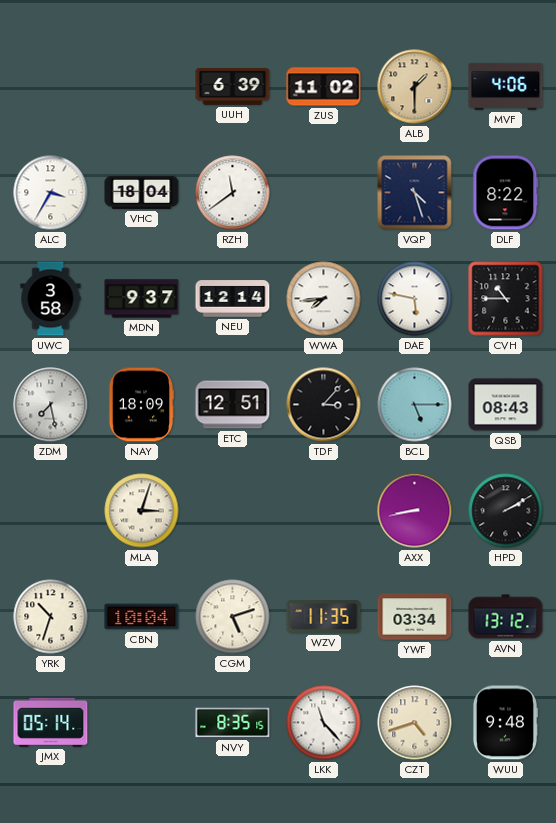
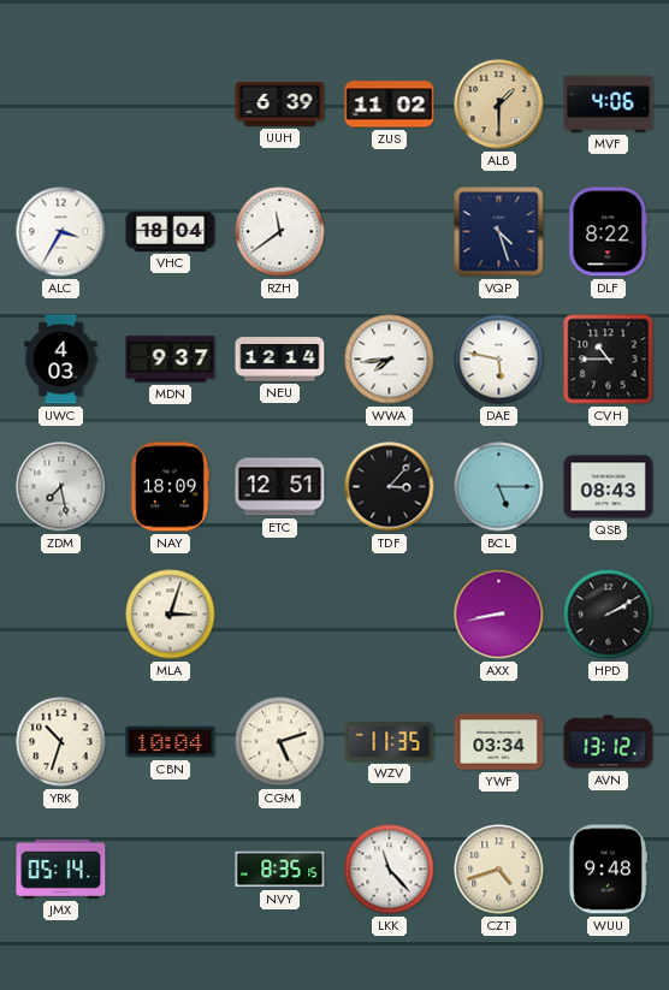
UWC: 3:58 -> 4:03 (61, 360)
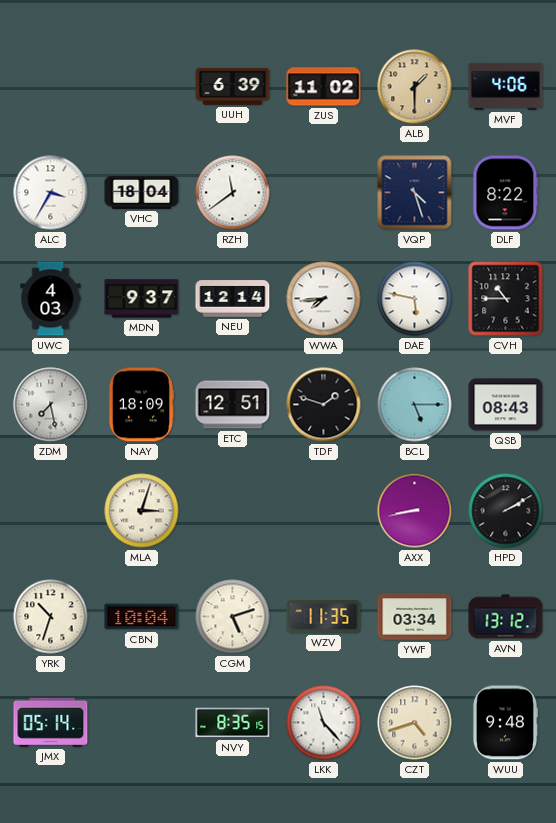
TDF: 3:07 -> 1:48 (324, 405)
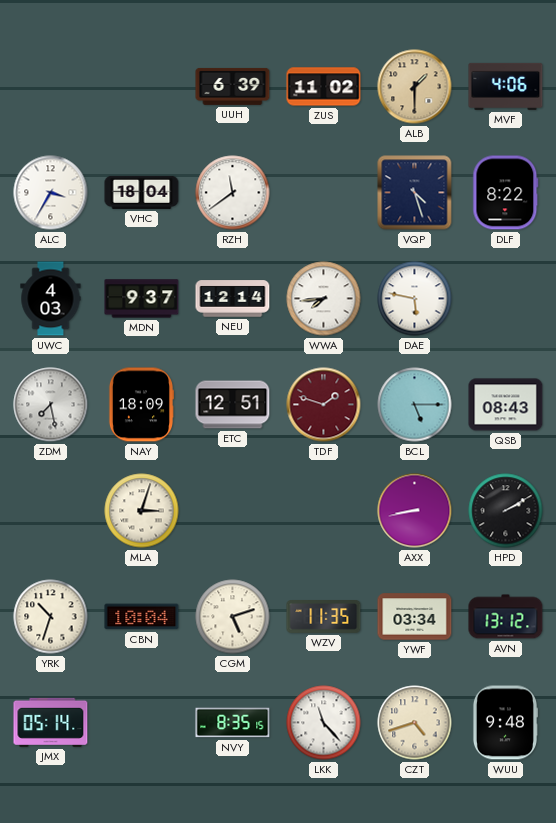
CVH: 10:45 -> none (506, 299)
TDF dial: black -> burgundy (324, 405)
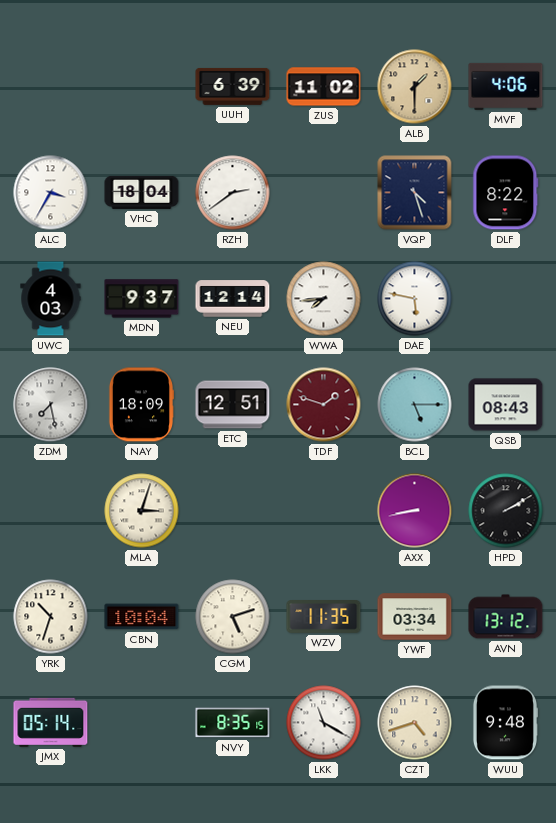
RZH: 11:39 -> 2:39 (233, 193)
LKK: 11:23 -> 11:20 (324, 723)
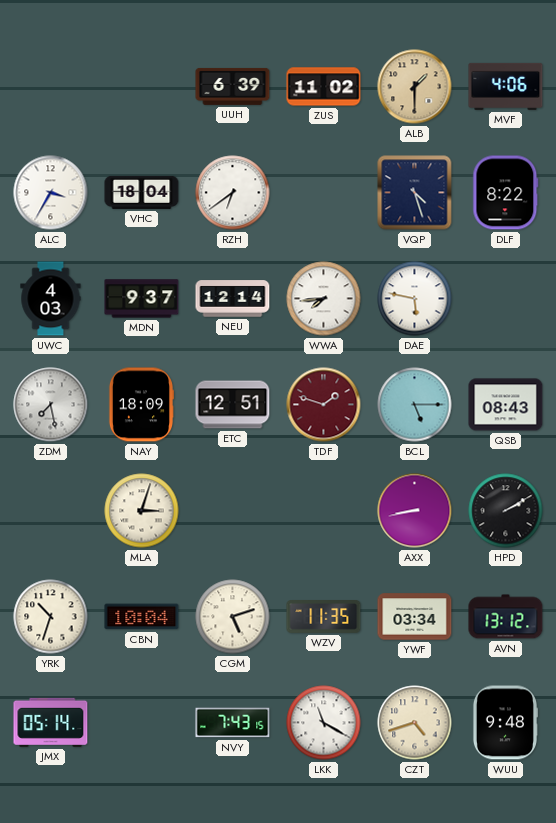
RZH: 2:39 -> 6:39 (233, 193)
NVY: 8:35 -> 7:43 (233, 723)
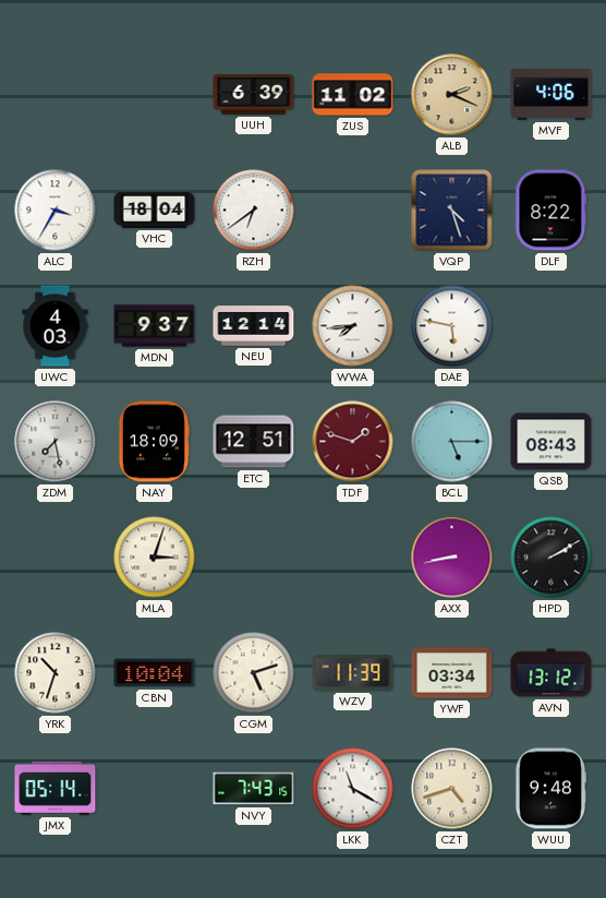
ALB: 1:30 -> 2:19 (452, 95)
WZV: 11:35 -> 11:39 (353, 673)
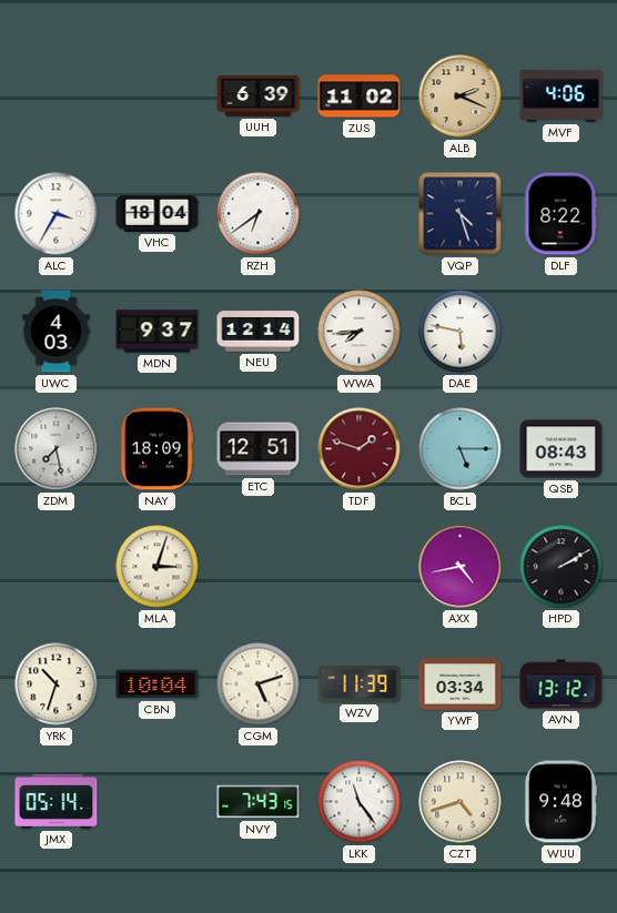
AXX: 8:43 -> 4:43 (461, 567)
LKK: 11:20 -> 11:24 (360, 802)
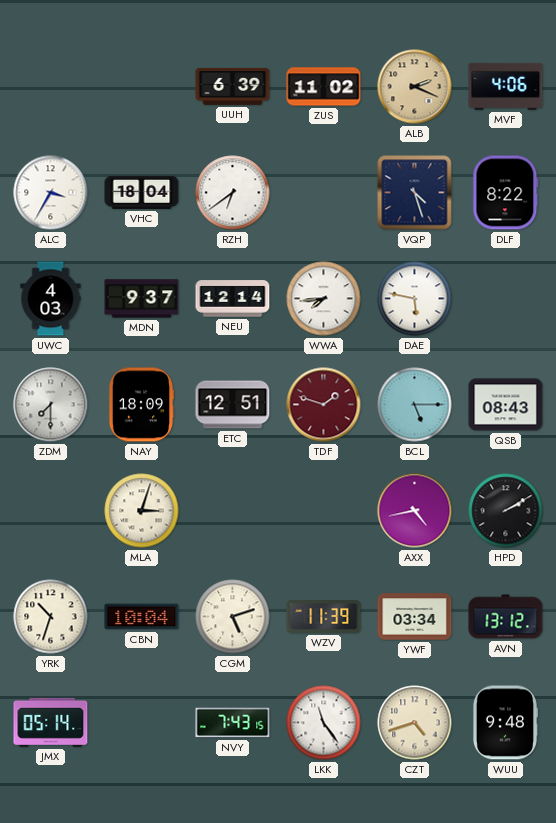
ZDM: 7:28 -> 7:30 (51, 405)
